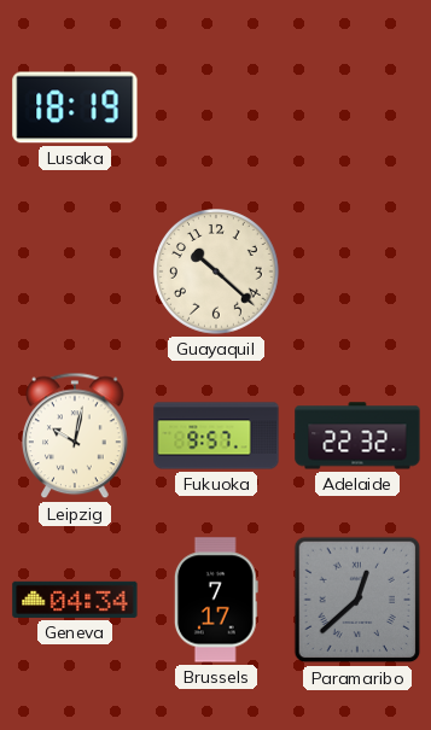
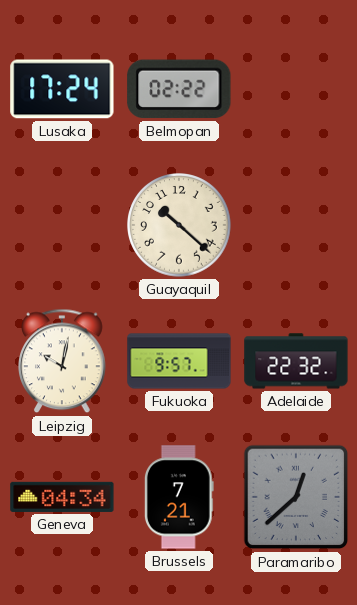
Lusaka: 18:19 -> 17:24 (62, 89)
Belmopan: none -> 02:22 (179, 89)
Brussels: 7:17 -> 7:21 (179, 497)
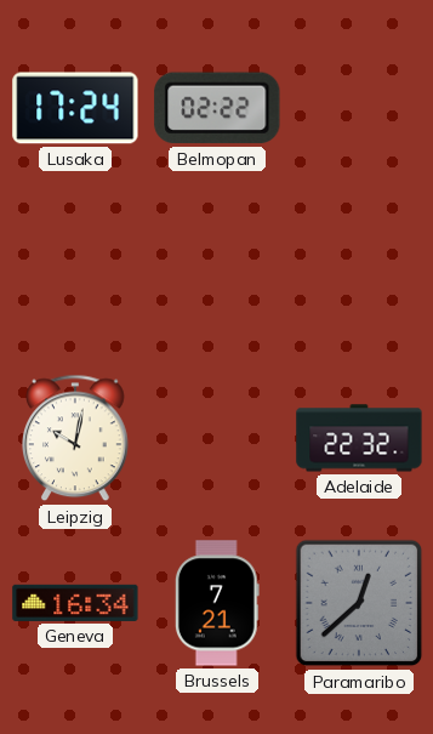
Guayaquil: 10:22 -> none (180, 226)
Fukuoka: 9:57 -> none (179, 361)
Geneva: 04:34 -> 16:34 (75, 603)
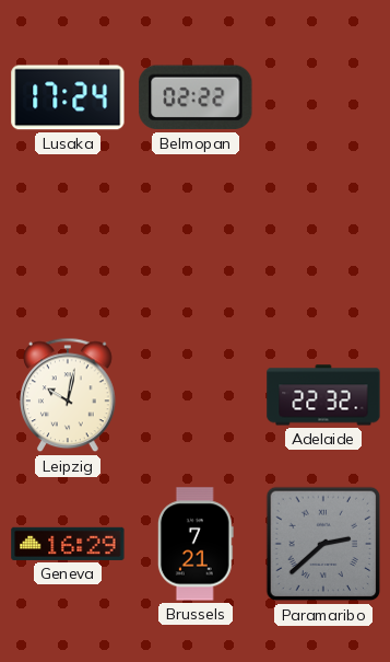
Geneva: 16:34 -> 16:29 (68, 544)
Paramaribo: 12:38 -> 2:38 (323, 544)
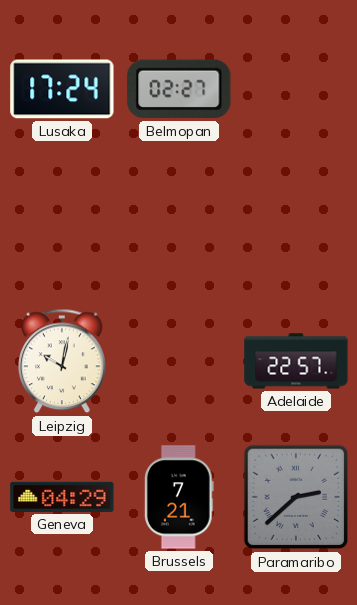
Belmopan: 02:22 -> 02:27 (179, 89)
Adelaide: 22:32 -> 22:57 (296, 361)
Geneva: 16:29 -> 04:29 (62, 497)
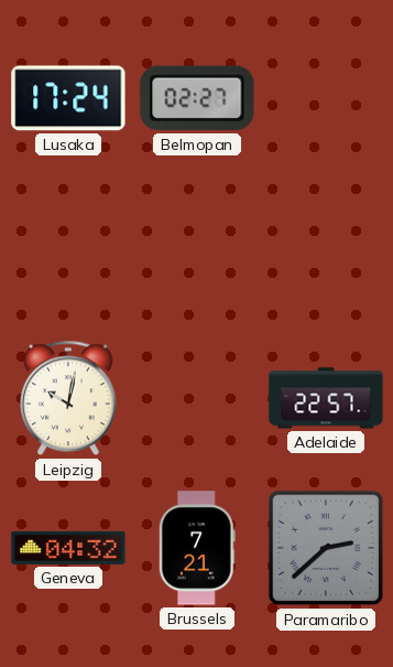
Geneva: 04:29 -> 04:32 (68, 548)
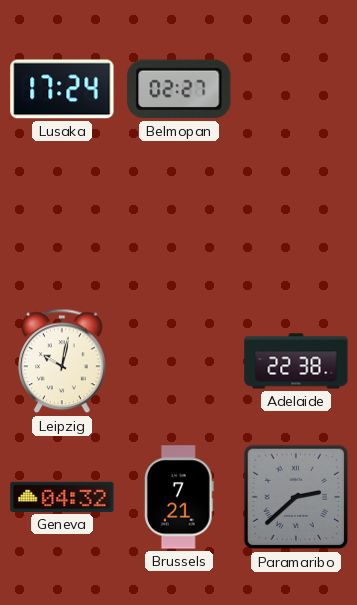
Adelaide: 22:57 -> 22:38 (296, 361)
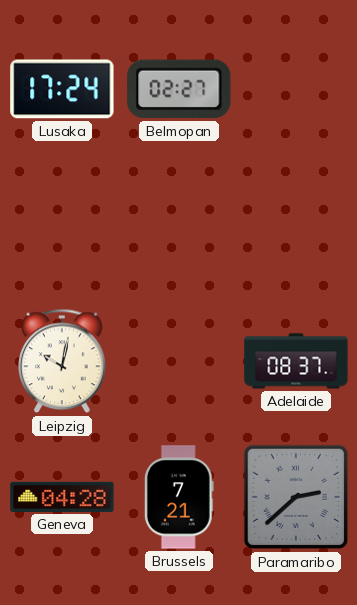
Adelaide: 22:38 -> 08:37 (296, 361)
Geneva: 04:32 -> 04:28 (62, 497)
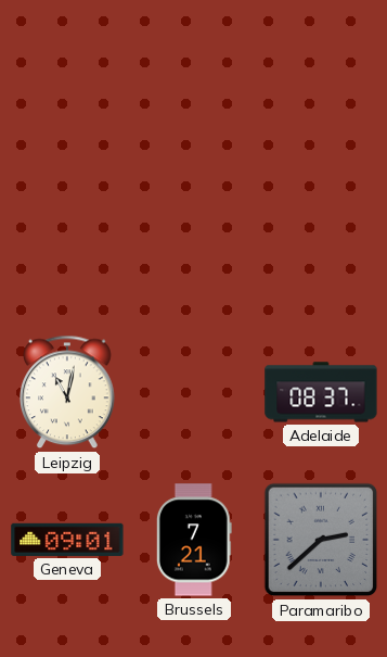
Lusaka: 17:24 -> none (62, 89)
Belmopan: 02:27 -> none (179, 89)
Leipzig: 10:02 -> 11:02 (68, 392)
Geneva: 04:28 -> 09:01 (67, 540)
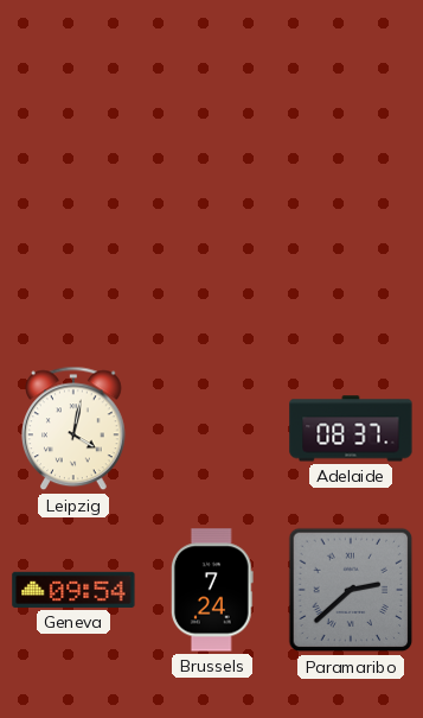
Leipzig: 11:02 -> 4:02 (75, 428)
Geneva: 09:01 -> 09:54 (73, 590)
Brussels: 7:21 -> 7:24 (212, 590)
